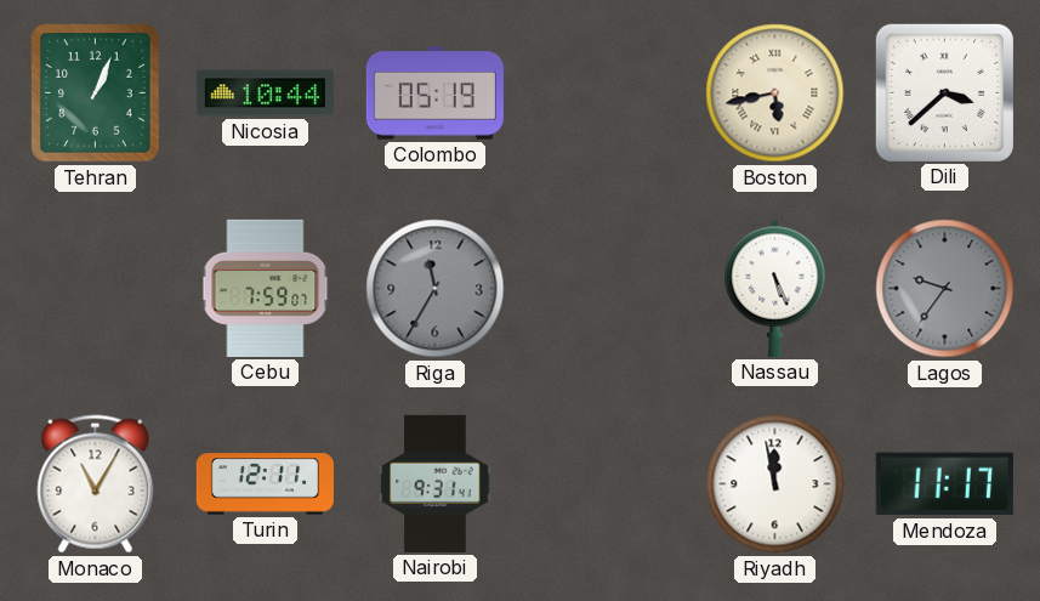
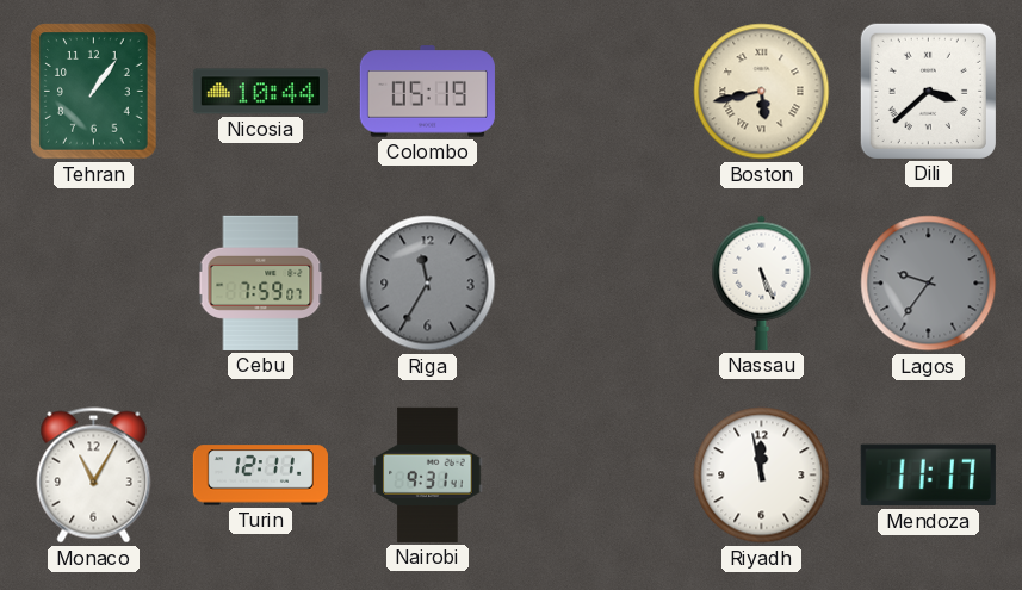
Tehran: 1:04 -> 1:06 (94, 92)
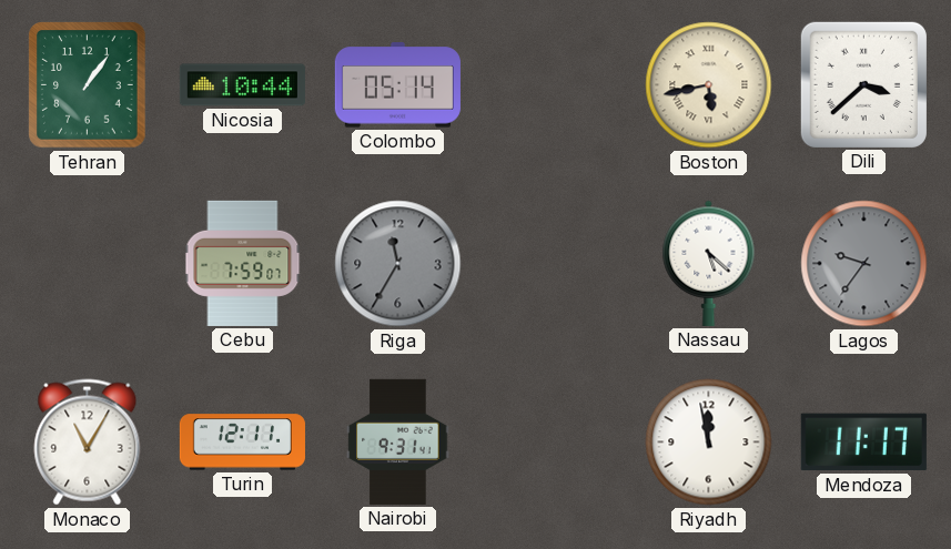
Colombo: 05:19 -> 05:14 (397, 85)
Nassau: 5:26 -> 5:22 (709, 263)
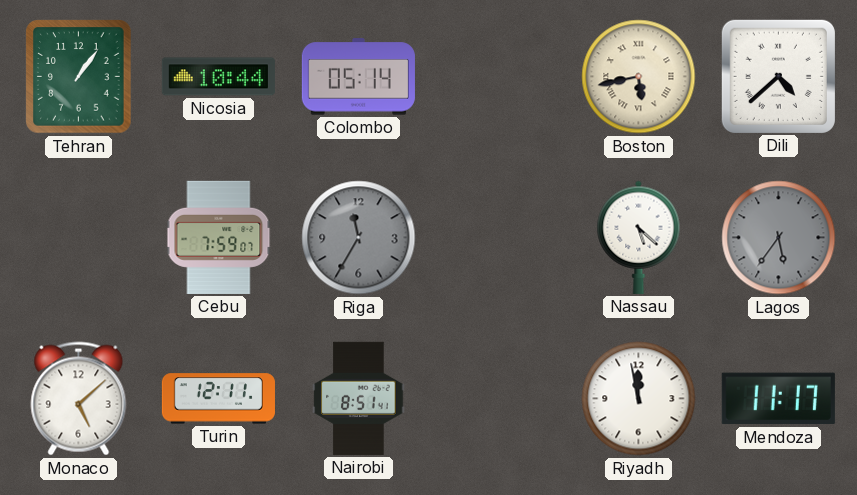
Dili: 3:38 -> 4:38 (778, 76)
Lagos: 9:36 -> 5:36 (779, 238)
Monaco: 11:05 -> 5:08 (79, 399)
Nairobi: 9:31 -> 8:51 (359, 398)
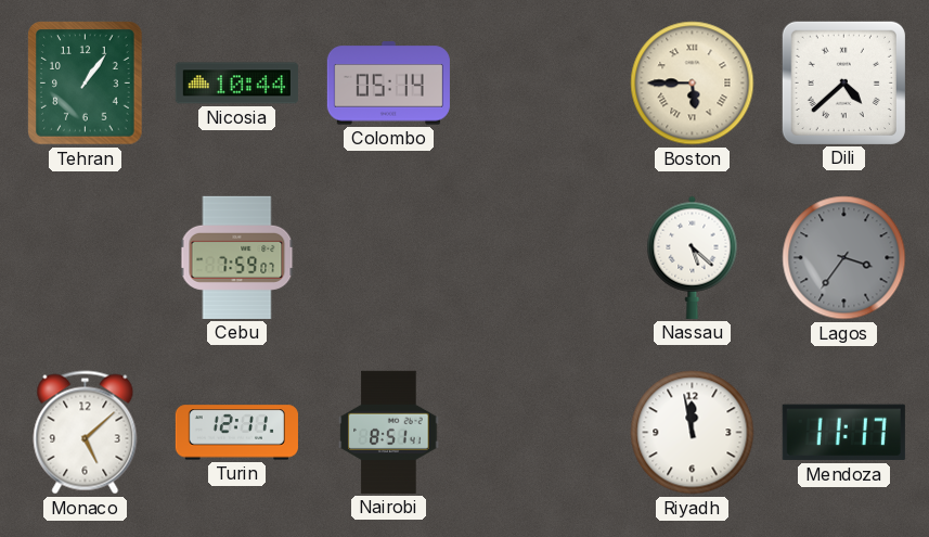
Boston: 5:43 -> 5:45 (693, 84)
Riga: 11:35 -> none (359, 238)
Lagos: 5:36 -> 3:36 (844, 258)
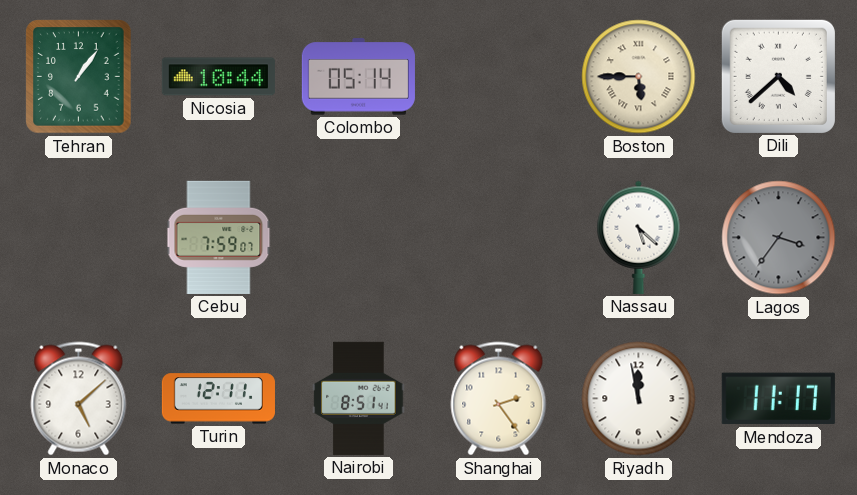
Shanghai: none -> 2:24 (499, 399)
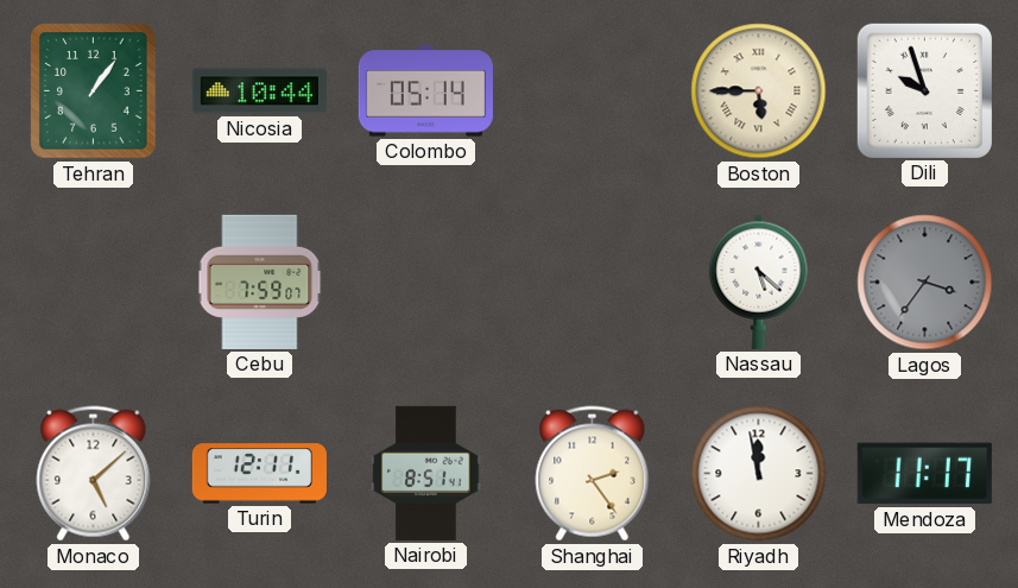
Dili: 4:38 -> 9:57 (924, 90)
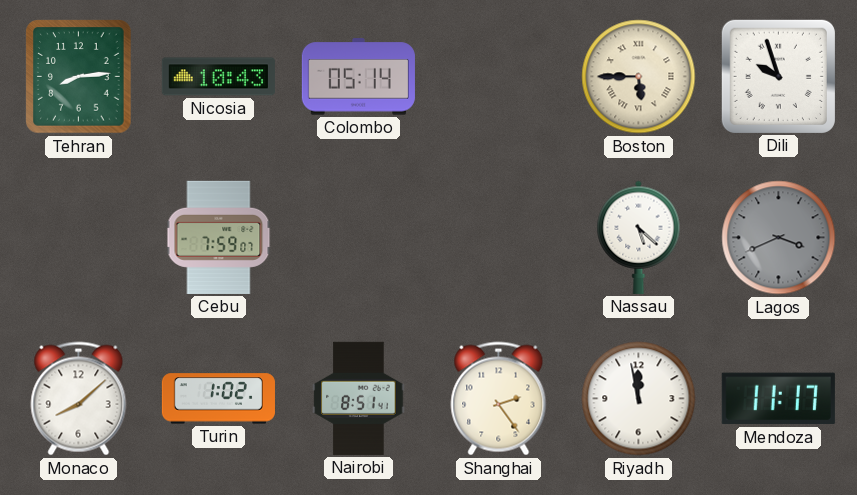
Tehran: 1:06 -> 8:14 (79, 77)
Nicosia: 10:44 -> 10:43 (218, 77)
Lagos: 3:36 -> 3:41 (779, 238)
Monaco: 5:08 -> 8:08 (79, 399)
Turin: 12:11 -> 1:02 (218, 399)
